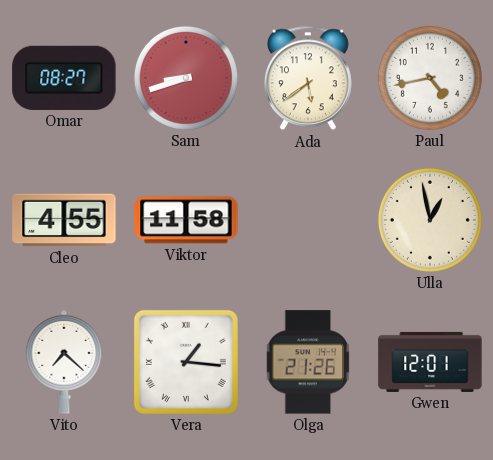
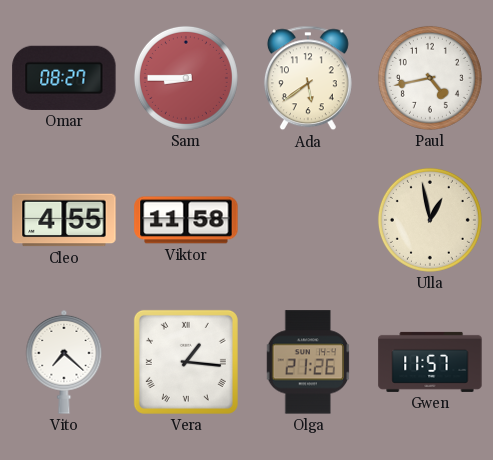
Sam: 8:42 -> 8:45 (186, 78)
Gwen: 12:01 -> 11:57 (430, 362)
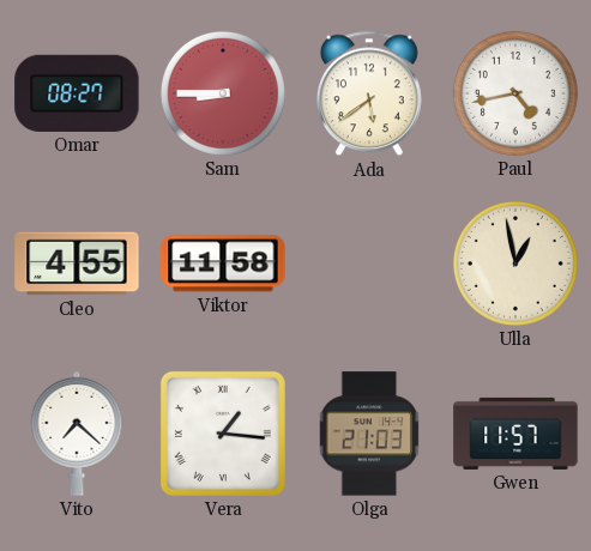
Olga: 21:26 -> 21:03 (369, 434)
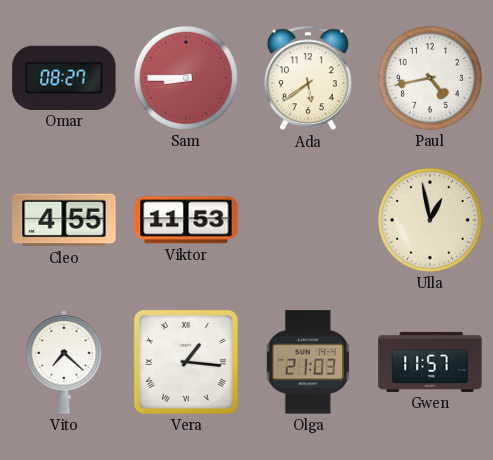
Viktor: 11:58 -> 11:53 (186, 220)
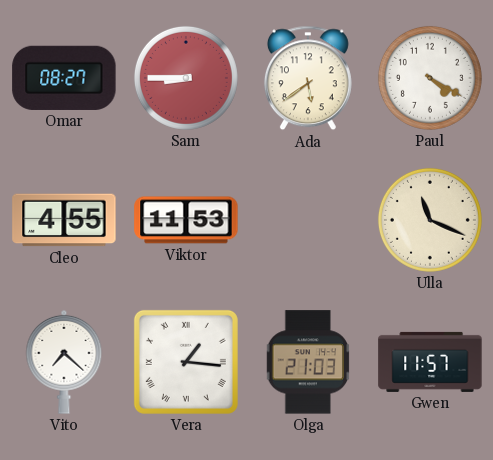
Paul: 4:43 -> 4:20 (430, 78)
Ulla: 12:58 -> 11:19 (430, 220)
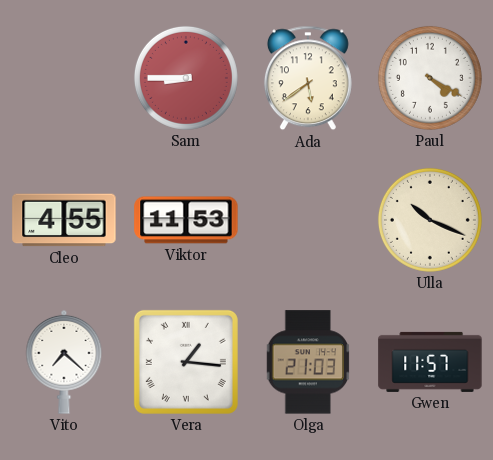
Omar: 08:27 -> none (64, 78)
Ulla: 11:19 -> 10:19 (430, 220)
